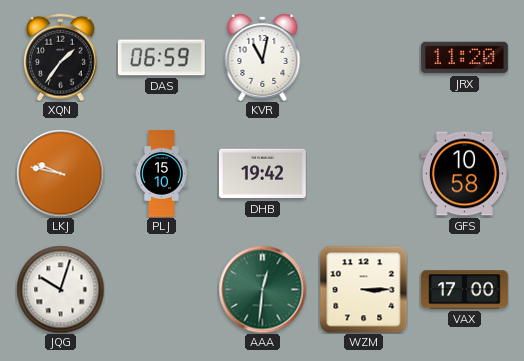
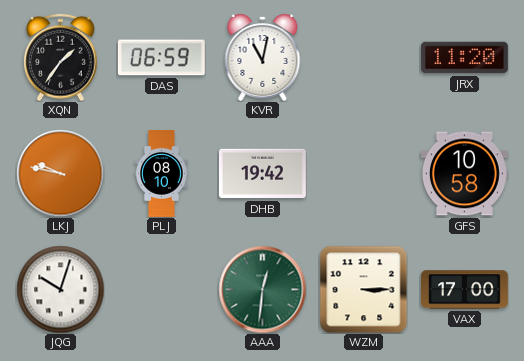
PLJ: 15:10 -> 08:10 (162, 174)
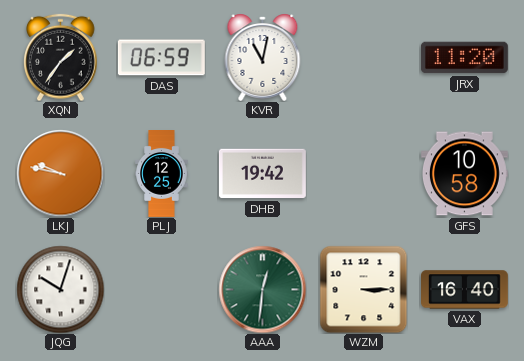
PLJ: 08:10 -> 12:25 (162, 174)
VAX: 17:00 -> 16:40 (465, 290)
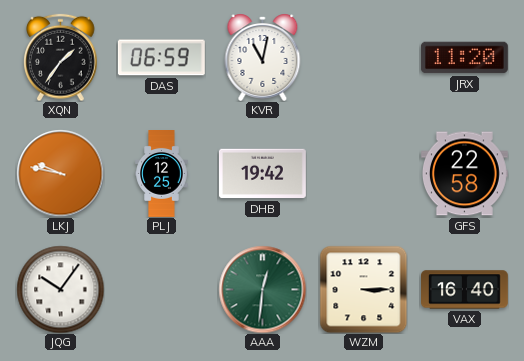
GFS: 10:58 -> 22:58 (464, 174)
JQG: 10:03 -> 10:06 (60, 289)
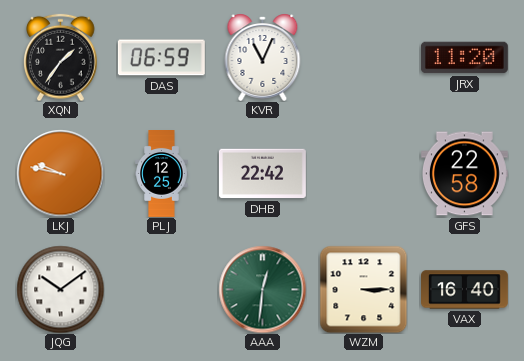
KVR: 11:02 -> 11:04 (263, 57)
DHB: 19:42 -> 22:42 (262, 174)
JQG: 10:06 -> 10:09 (60, 289)
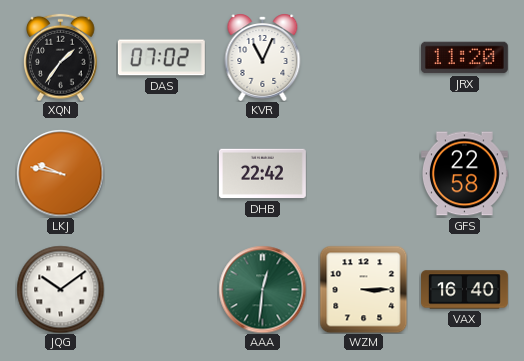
DAS: 06:59 -> 07:02 (161, 58)
PLJ: 12:25 -> none (162, 174)
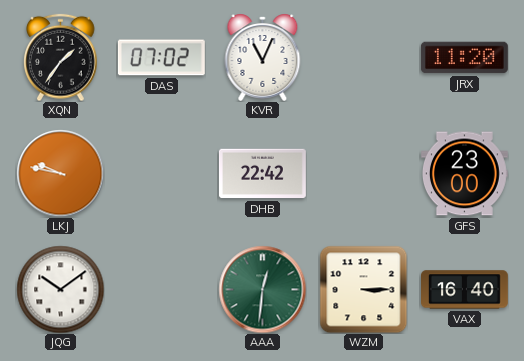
GFS: 22:58 -> 23:00 (464, 174)
